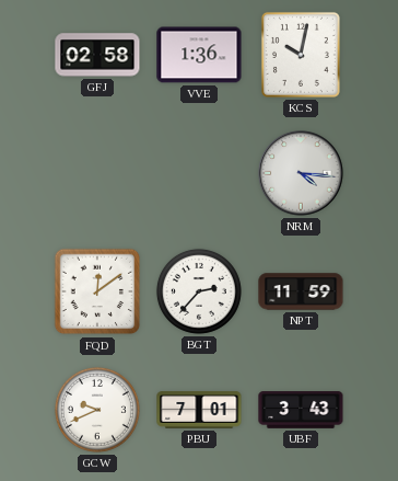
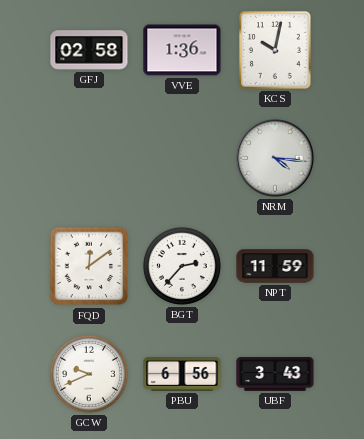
PBU: 7:01 -> 6:56 (182, 374)
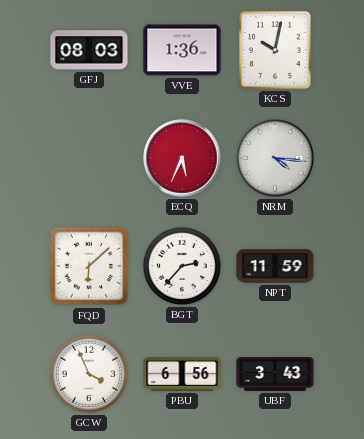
GFJ: 02:58 -> 08:03 (89, 50)
ECQ: none -> 5:34 (182, 158)
FQD: 12:09 -> 6:08 (89, 266)
GCW: 9:41 -> 3:56 (89, 374)
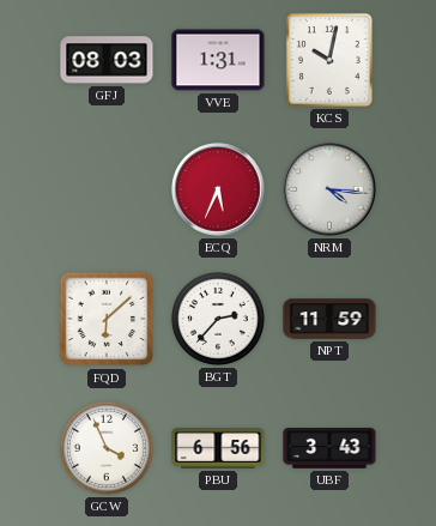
VVE: 1:36 -> 1:31 (218, 60)
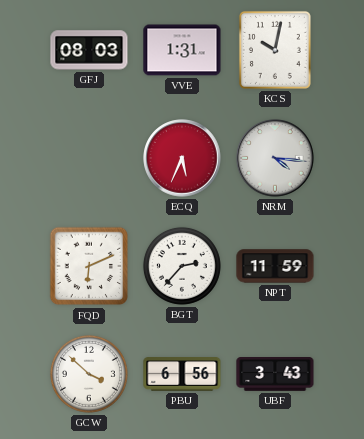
FQD: 6:08 -> 6:11 (89, 266)
GCW: 3:56 -> 3:52 (89, 374)
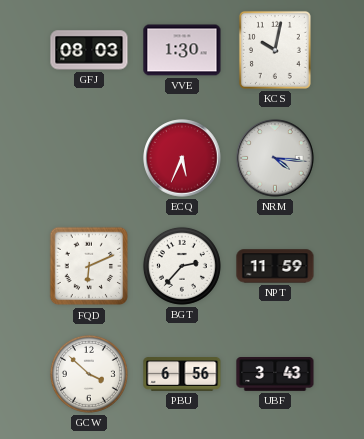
VVE: 1:31 -> 1:30 (182, 50)
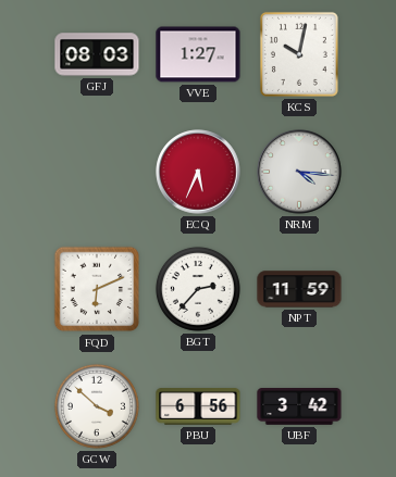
VVE: 1:30 -> 1:27 (198, 54)
UBF: 3:43 -> 3:42 (299, 407)
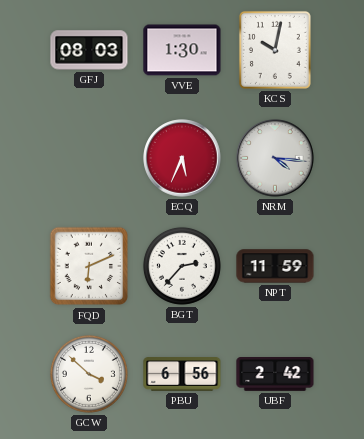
VVE: 1:27 -> 1:30 (182, 50)
UBF: 3:42 -> 2:42 (275, 375)
